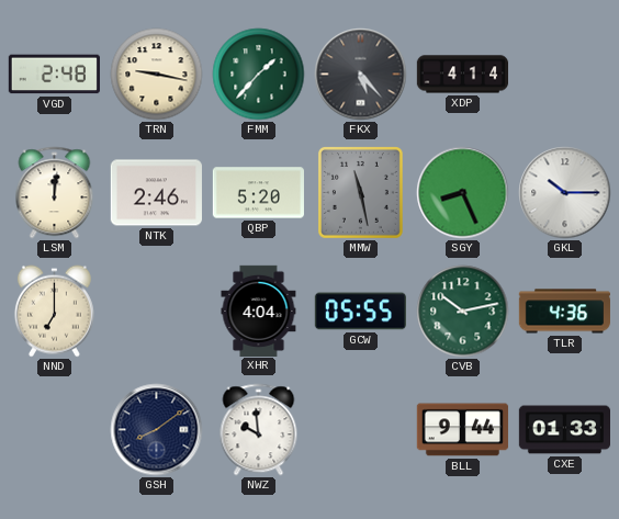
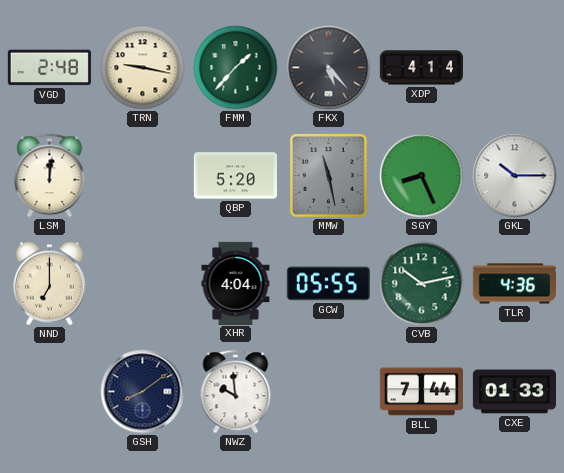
NTK: 2:46 -> none (156, 193)
BLL: 9:44 -> 7:44 (421, 392)
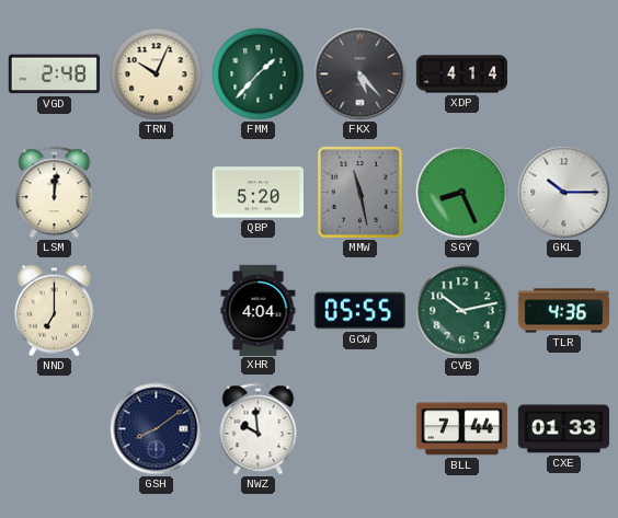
TRN: 9:17 -> 10:04 (157, 74)
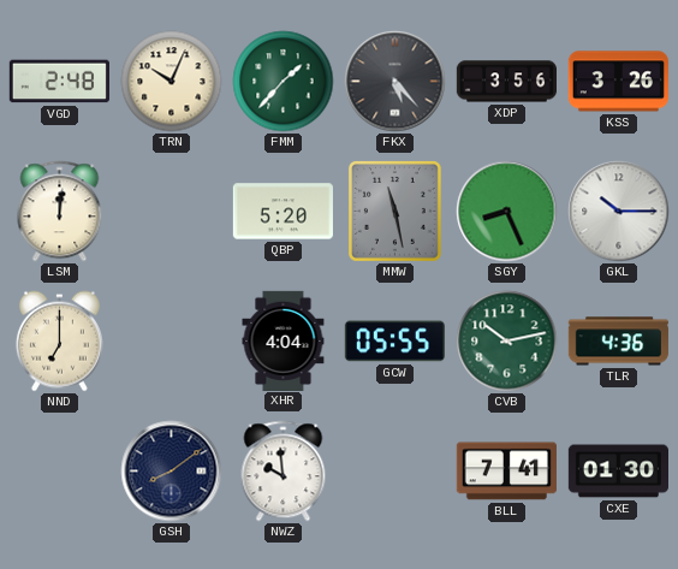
XDP: 4:14 -> 3:56 (506, 82)
KSS: none -> 3:26 (618, 82)
BLL: 7:44 -> 7:41 (506, 472)
CXE: 01:33 -> 01:30 (618, 472)
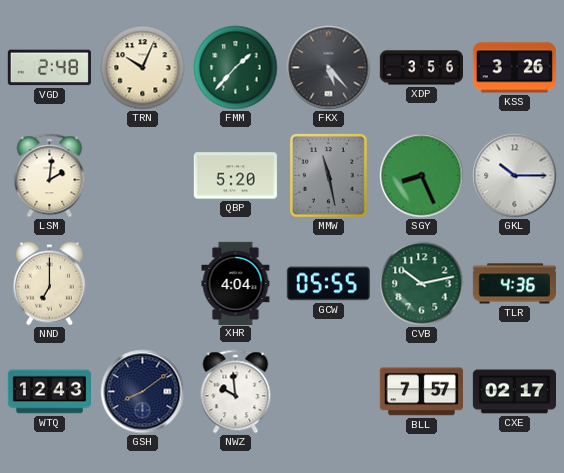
LSM: 12:01 -> 2:01 (50, 176)
WTQ: none -> 12:43 (49, 392)
BLL: 7:41 -> 7:57 (421, 392)
CXE: 01:30 -> 02:17 (514, 392)
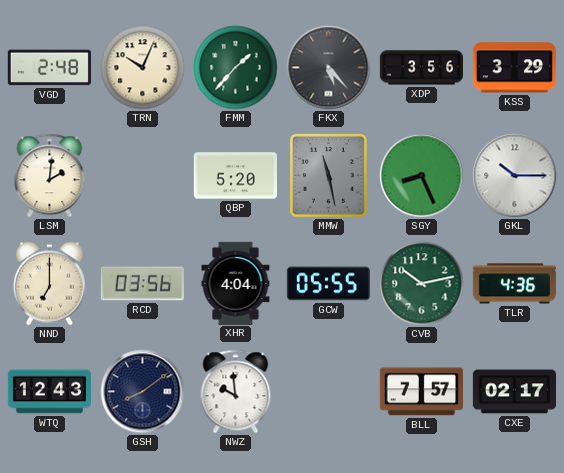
KSS: 3:26 -> 3:29 (514, 68)
RCD: none -> 03:56 (142, 284)
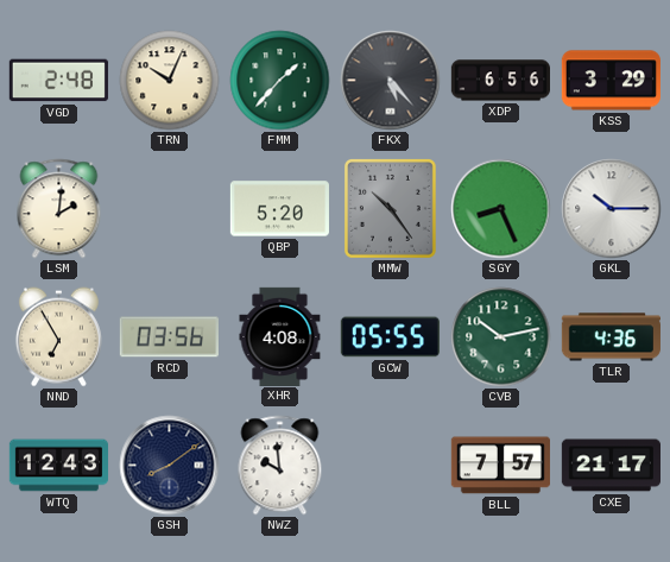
XDP: 3:56 -> 6:56 (500, 81)
MMW: 11:28 -> 10:24 (390, 208)
NND: 7:00 -> 6:55 (58, 337)
XHR: 4:04 -> 4:08 (280, 336)
CXE: 02:17 -> 21:17 (611, 466)
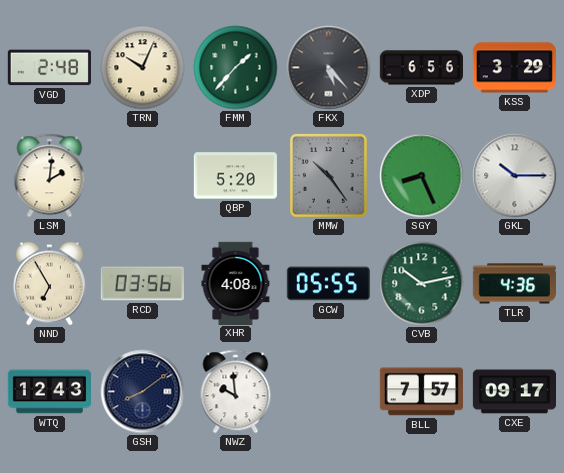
CXE: 21:17 -> 09:17 (514, 392)
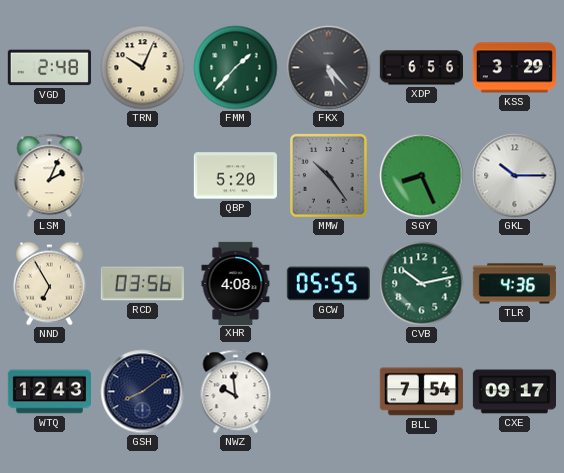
LSM: 2:01 -> 2:04 (50, 176)
BLL: 7:57 -> 7:54 (421, 392)
